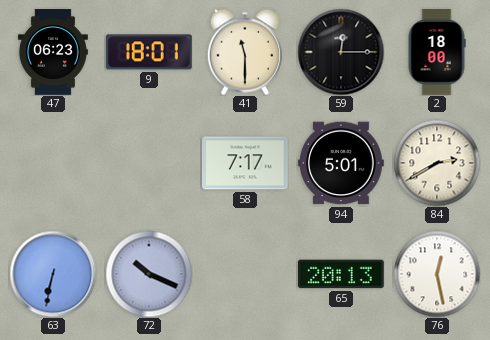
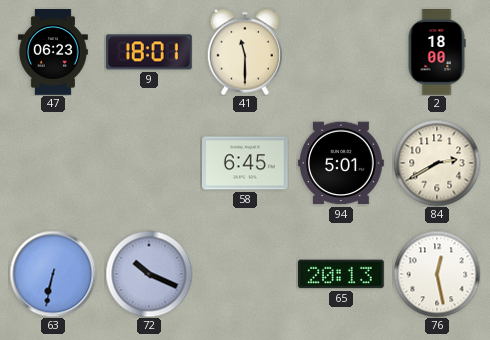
59: 12:15 -> none (341, 52)
58: 7:17 -> 6:45 (246, 163)
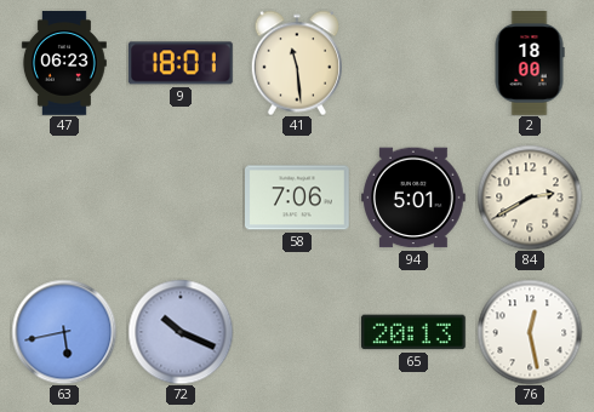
41: 11:30 -> 11:29 (296, 63)
58: 6:45 -> 7:06 (298, 198)
63: 6:32 -> 5:43 (64, 332)
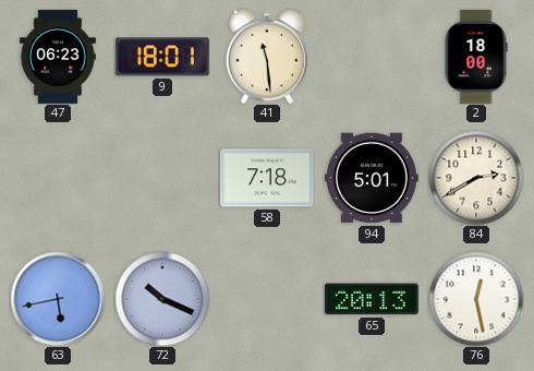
58: 7:06 -> 7:18 (268, 178)
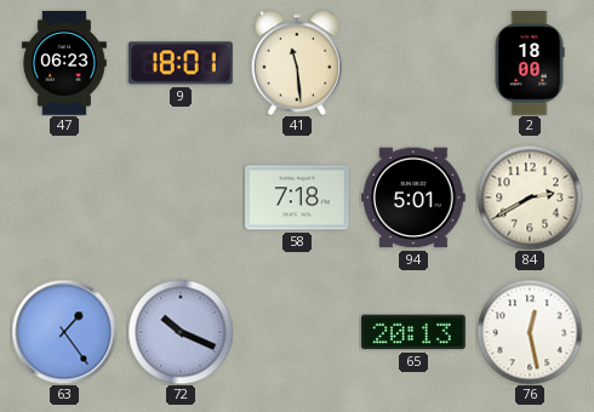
63: 5:43 -> 1:24 (64, 332)
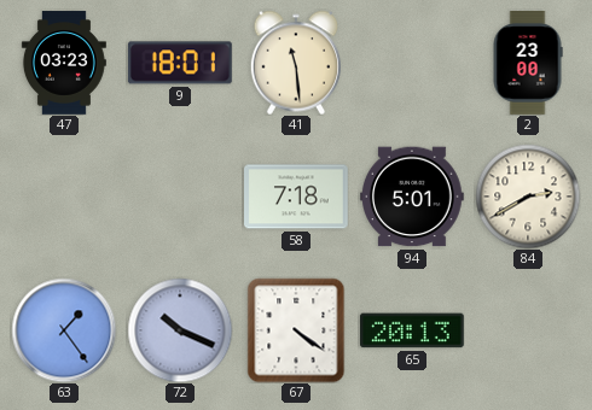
47: 06:23 -> 03:23 (64, 63)
2: 18:00 -> 23:00 (528, 63)
67: none -> 4:21 (296, 330)
76: 12:28 -> none (530, 332)
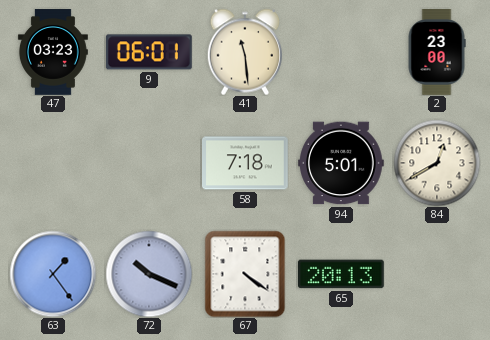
9: 18:01 -> 06:01 (149, 52)
84: 2:40 -> 12:40 (437, 163)
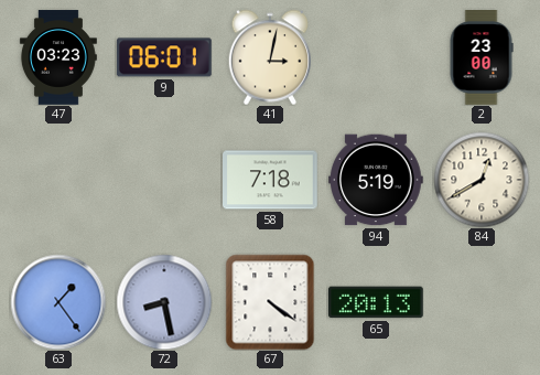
41: 11:29 -> 3:02 (269, 57)
94: 5:01 -> 5:19 (377, 180)
72: 10:19 -> 8:28 (164, 302)
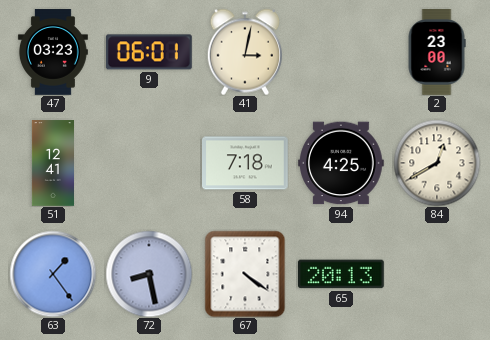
51: none -> 12:41 (52, 163)
94: 5:19 -> 4:25 (342, 163)
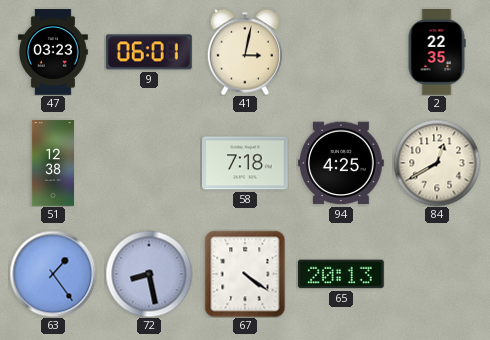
2: 23:00 -> 22:35 (437, 52)
51: 12:41 -> 12:38 (52, 163)
